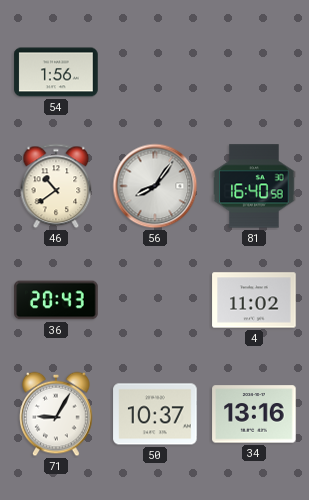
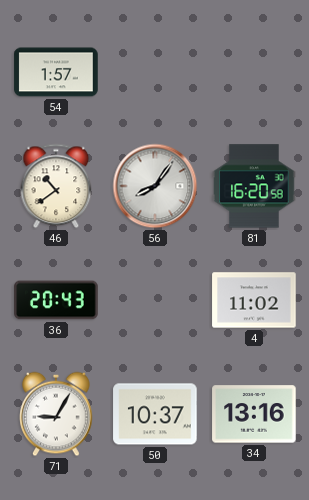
54: 1:56 -> 1:57 (56, 72)
81: 16:40 -> 16:20 (254, 186)
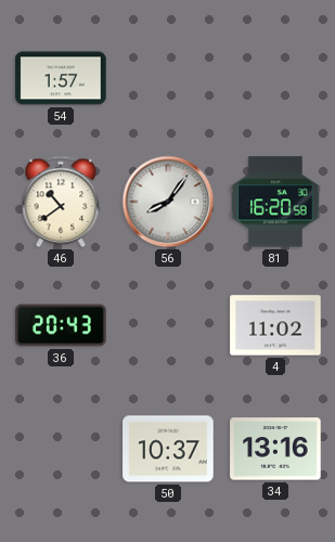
71: 9:05 -> none (56, 414)
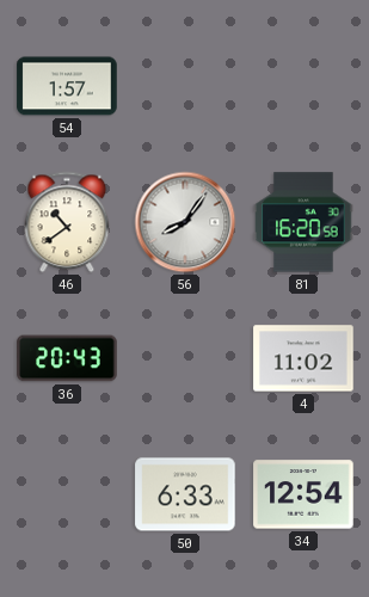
50: 10:37 -> 6:33 (185, 494)
34: 13:16 -> 12:54 (303, 494)
